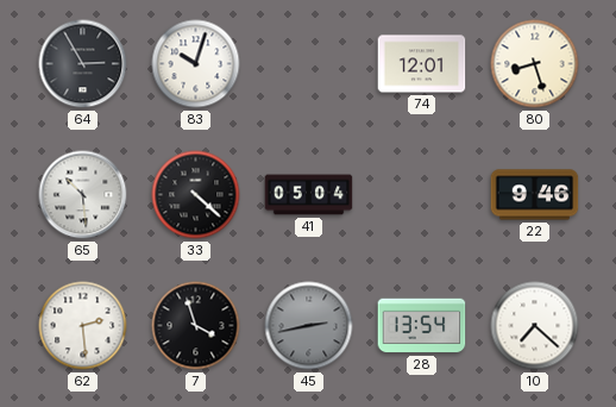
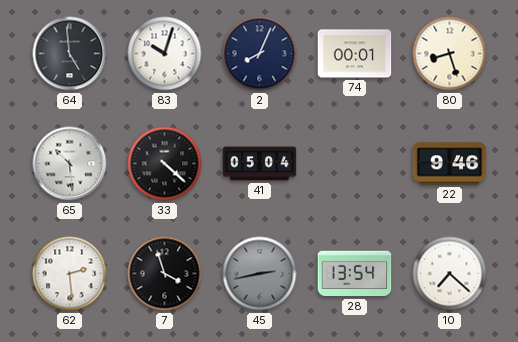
64: 2:55 -> 4:59 (70, 54)
2: none -> 8:04 (260, 54)
74: 12:01 -> 00:01 (355, 54)
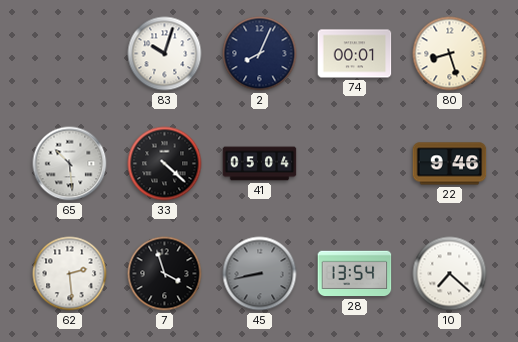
64: 4:59 -> none (70, 54)
45: 2:43 -> 8:43 (260, 274)
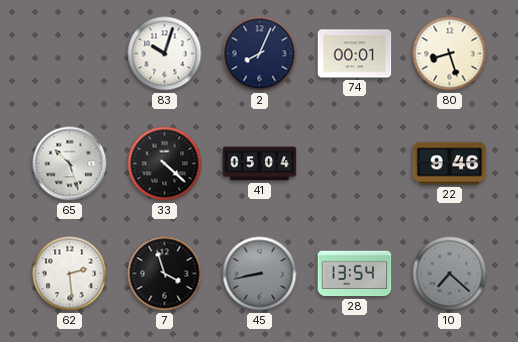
65: 10:29 -> 10:27 (70, 164)
10 dial: white -> grey (450, 274)
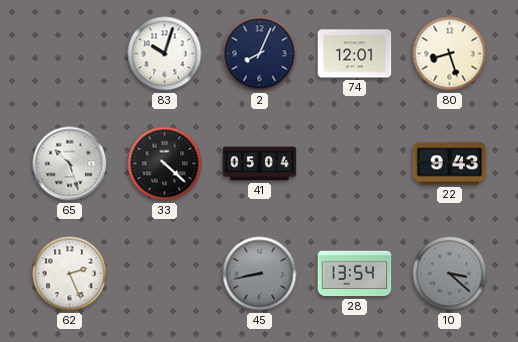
74: 00:01 -> 12:01 (355, 54)
22: 9:46 -> 9:43 (450, 164)
62: 2:29 -> 2:26 (70, 274)
7: 3:57 -> none (165, 274)
10: 7:22 -> 3:22 (450, 274)
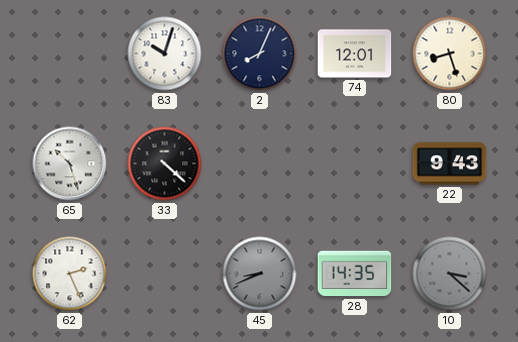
41: 05:04 -> none (260, 164)
45: 8:43 -> 8:41 (260, 274)
28: 13:54 -> 14:35 (355, 274)
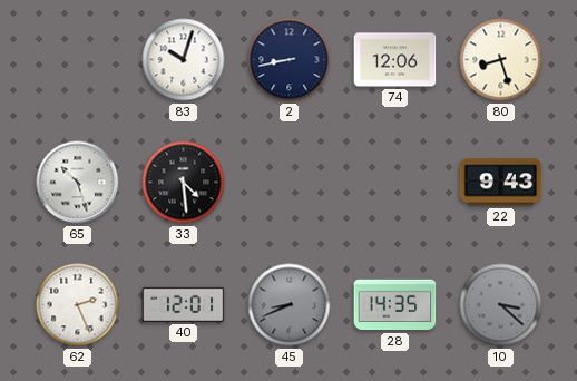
2: 8:04 -> 8:43 (290, 60)
74: 12:01 -> 12:06 (395, 60)
33: 4:22 -> 4:29 (184, 183)
40: none -> 12:01 (184, 304)
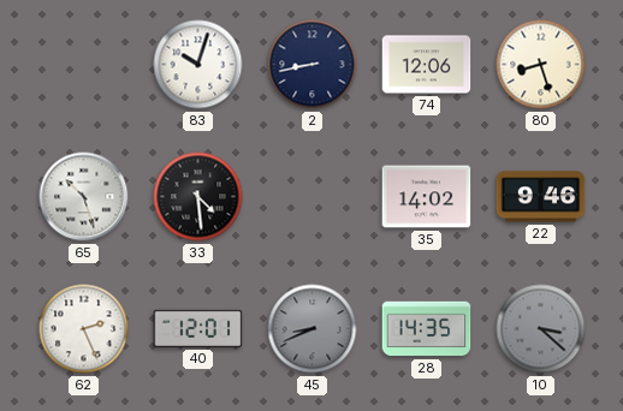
35: none -> 14:02 (427, 197)
22: 9:43 -> 9:46 (541, 197)
